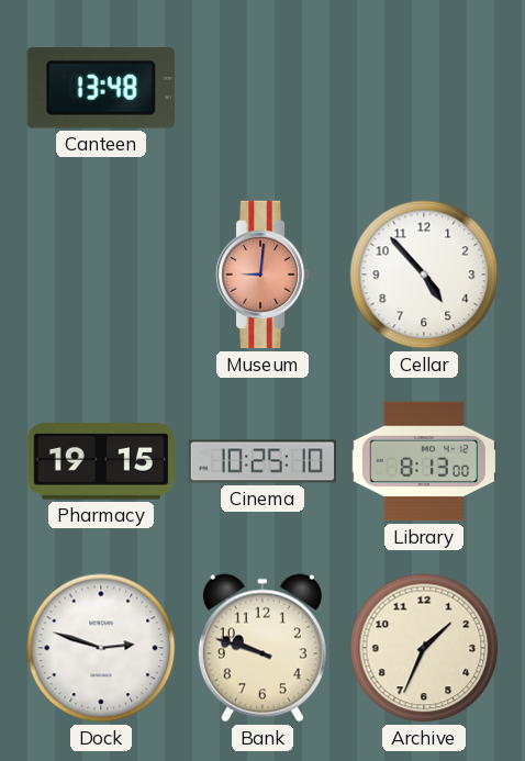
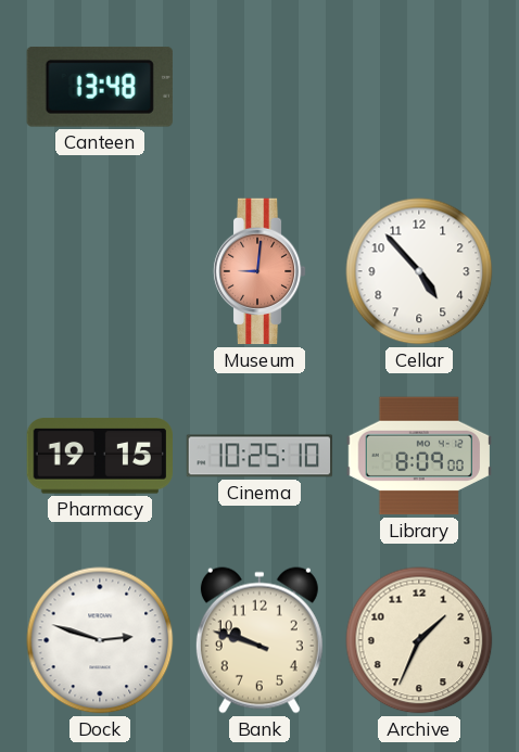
Library: 8:13 -> 8:09 (418, 456)
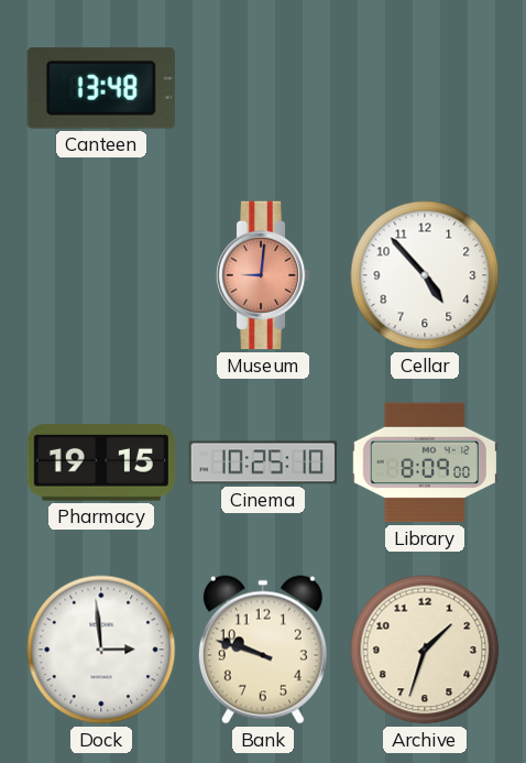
Dock: 2:48 -> 2:59 (101, 650)
Archive: 1:34 -> 1:33 (425, 650)
